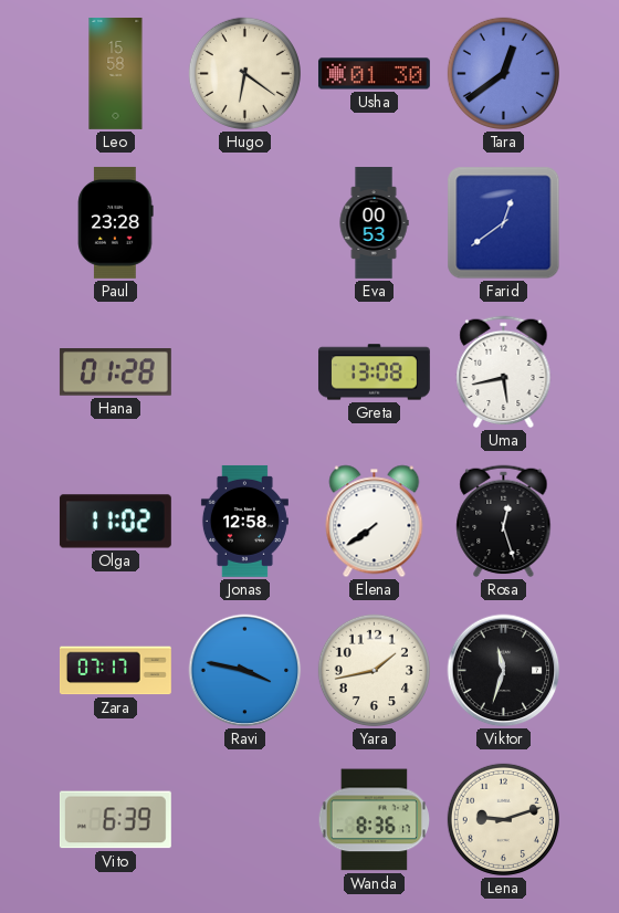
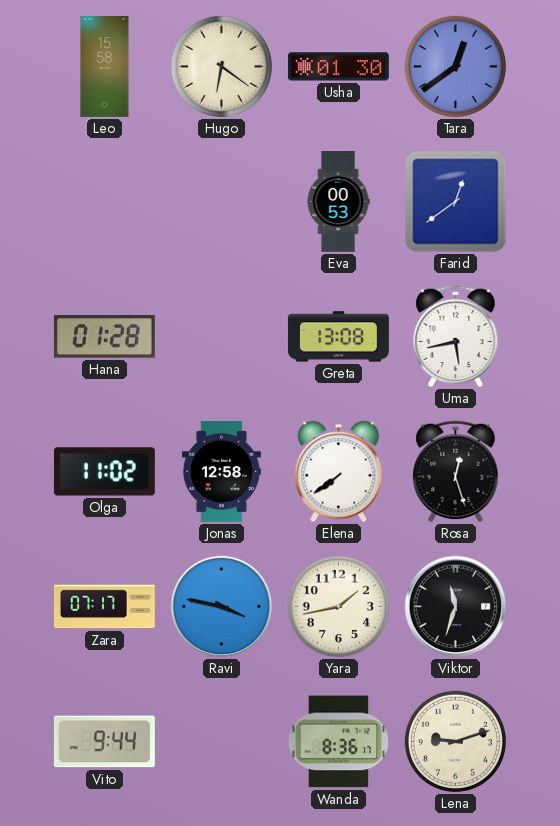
Paul: 23:28 -> none (116, 222)
Vito: 6:39 -> 9:44 (104, 742)
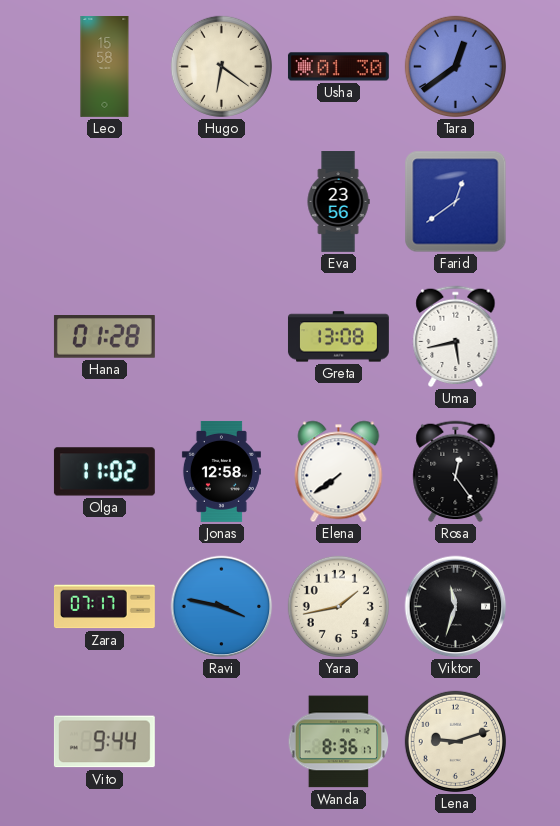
Eva: 00:53 -> 23:56 (338, 202)
Rosa: 12:27 -> 12:24 (456, 472)
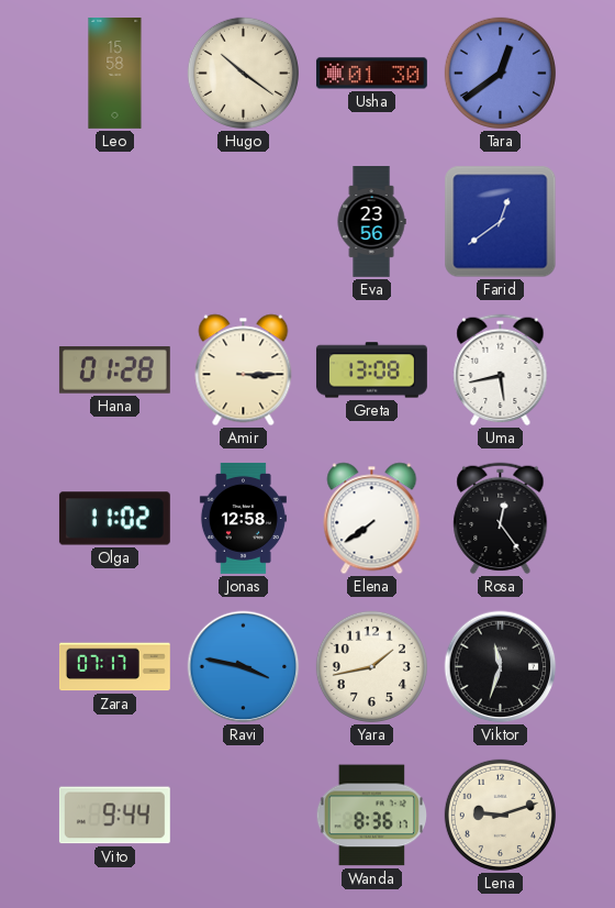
Hugo: 6:21 -> 10:21 (243, 73)
Amir: none -> 3:15 (244, 370)
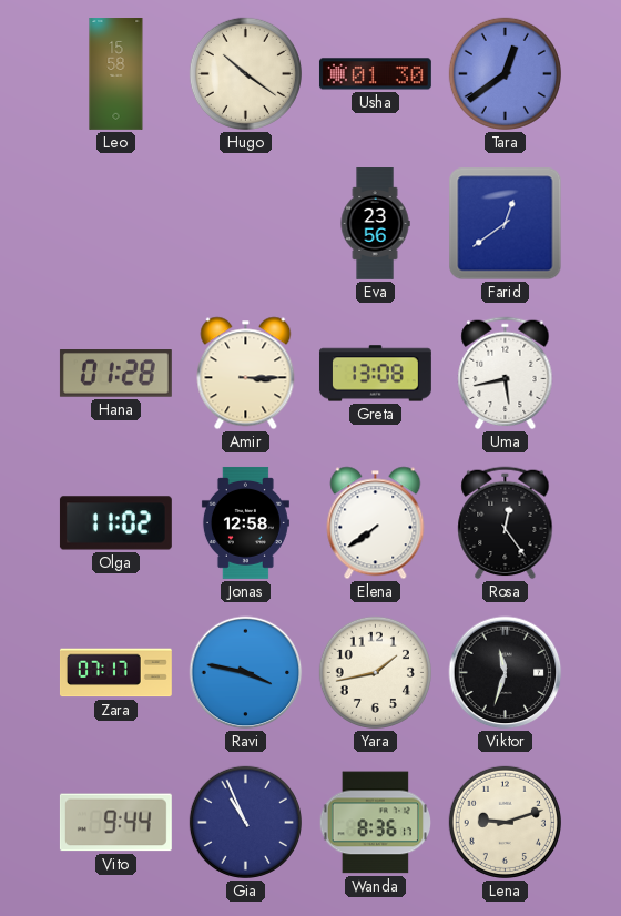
Gia: none -> 10:56 (245, 822)
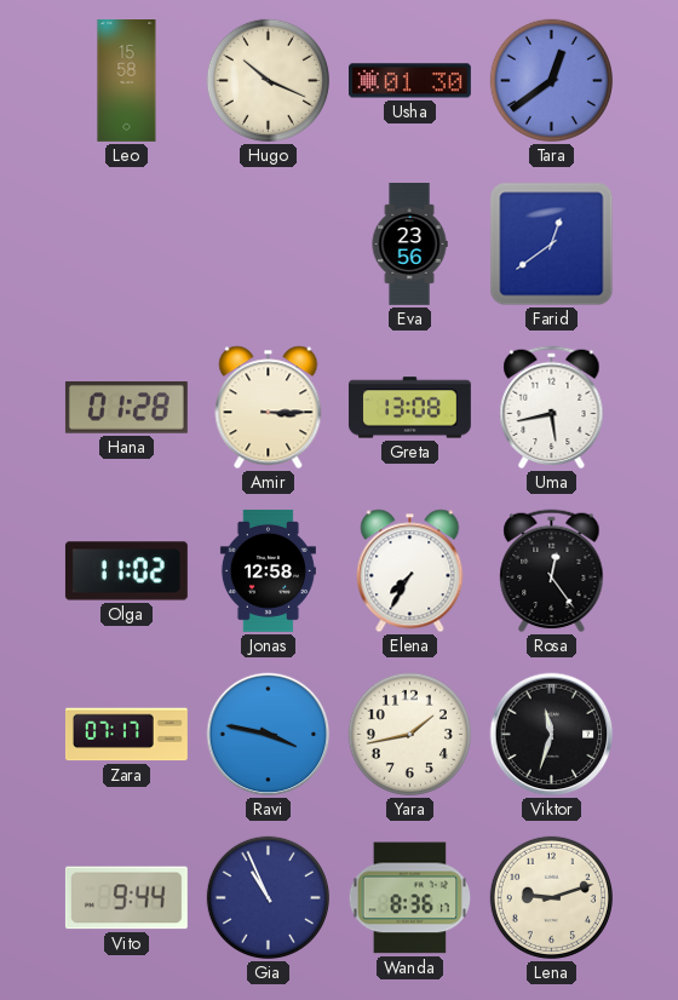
Hugo: 10:21 -> 10:19 (268, 80)
Elena: 7:39 -> 7:35 (410, 571)
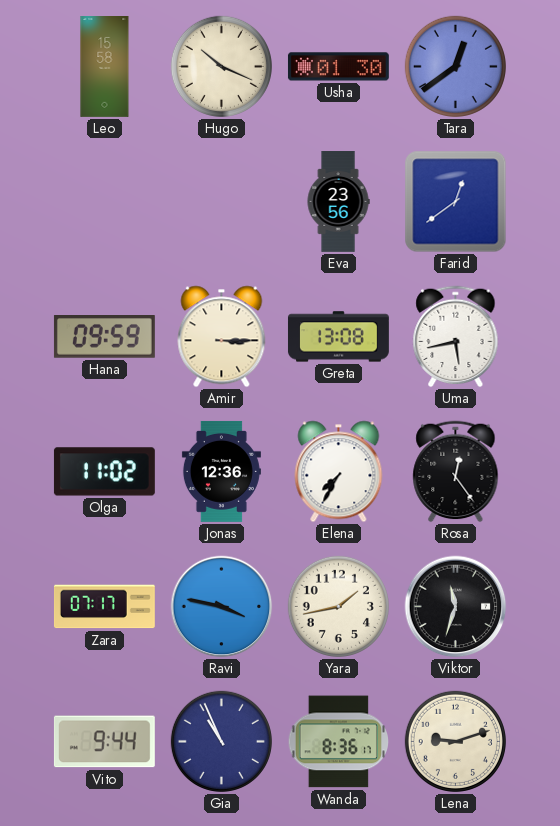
Hana: 01:28 -> 09:59 (104, 337)
Jonas: 12:58 -> 12:36 (221, 471)
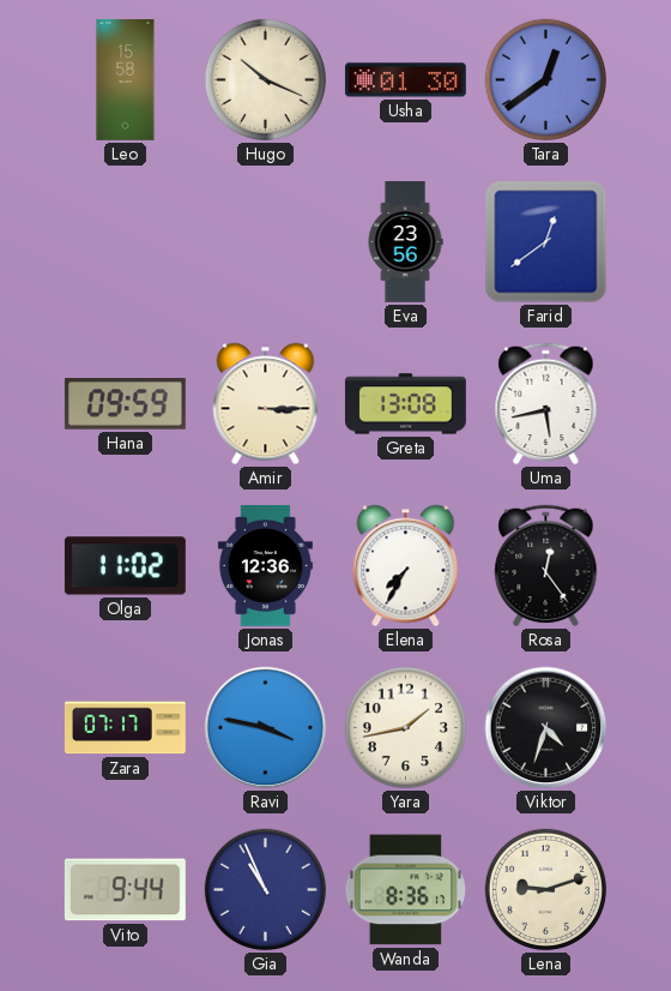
Viktor: 11:33 -> 4:33 (546, 728)
